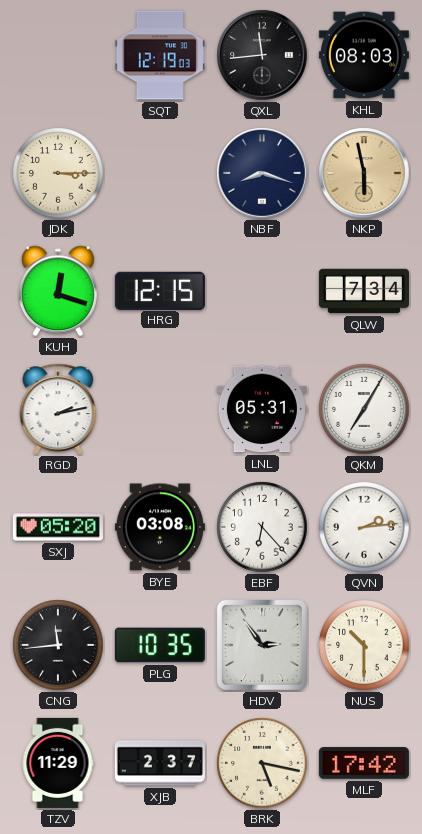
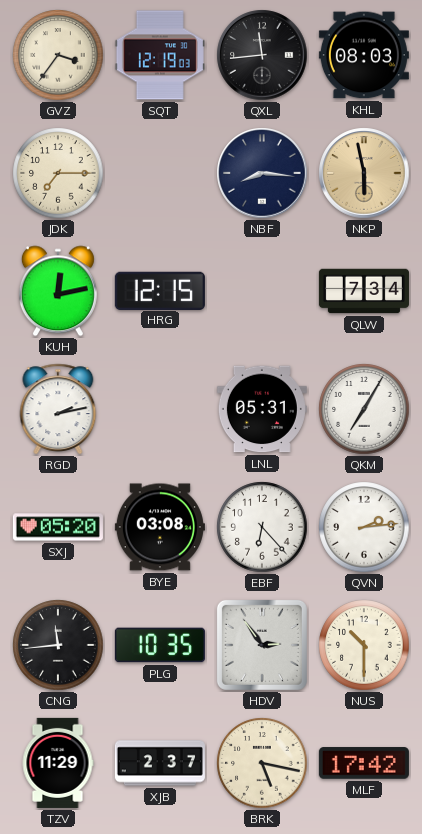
GVZ: none -> 3:36 (58, 55)
JDK: 3:15 -> 7:15 (58, 173)
NBF: 8:18 -> 8:16 (262, 173)
KUH: 12:18 -> 12:13 (58, 291)
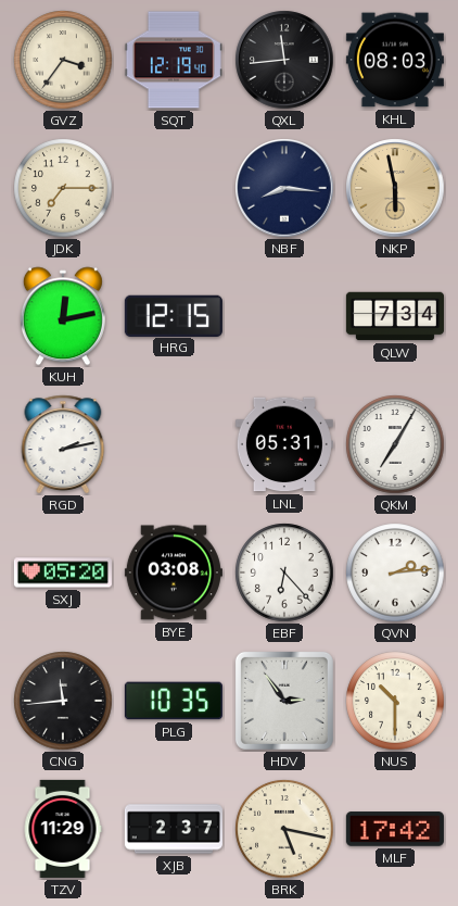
SQT: 12:19:03 -> 12:19:40 (174, 60)
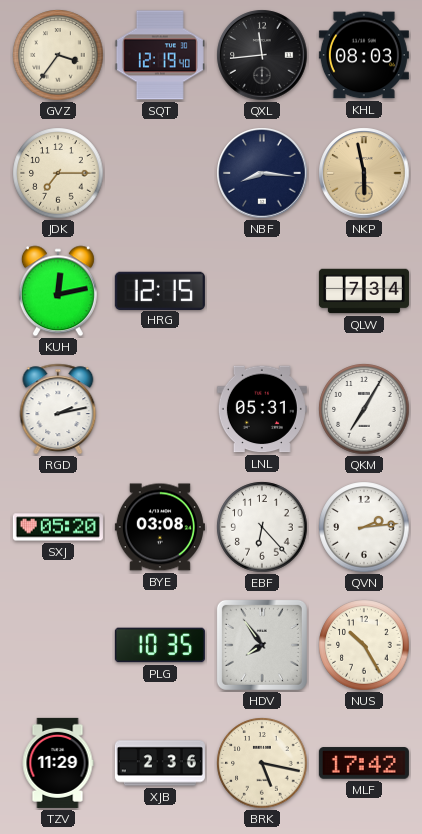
CNG: 11:44 -> none (63, 701)
HDV: 2:54 -> 7:54 (262, 645)
NUS: 10:30 -> 10:25 (364, 645)
XJB: 2:37 -> 2:36 (160, 763)
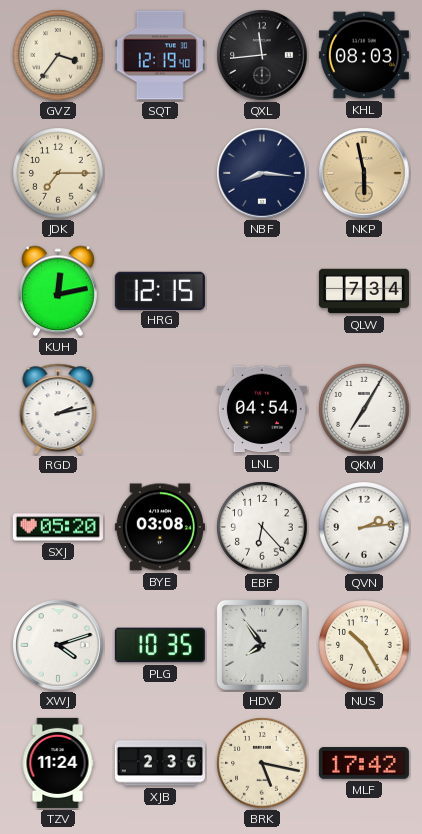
LNL: 05:31 -> 04:54 (262, 409)
XWJ: none -> 4:12 (58, 645)
TZV: 11:29 -> 11:24 (58, 763)
